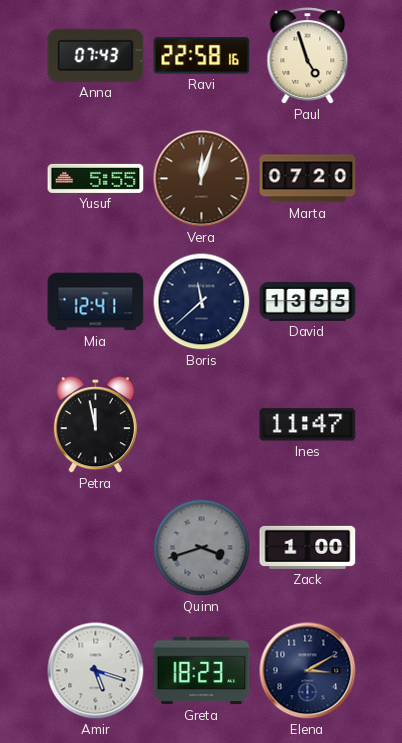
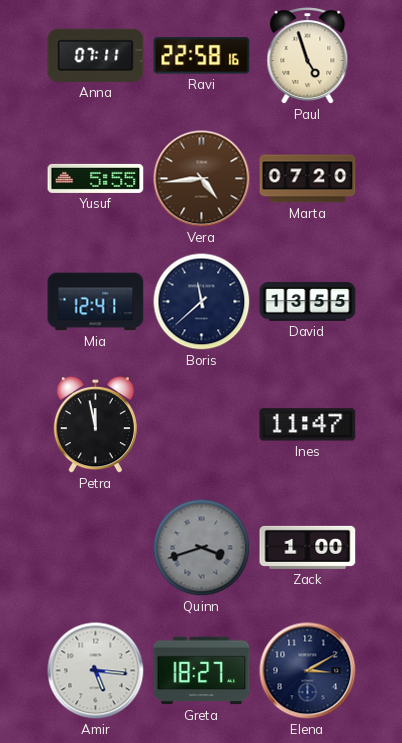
Anna: 07:43 -> 07:11 (96, 55)
Vera: 12:03 -> 4:44 (202, 179)
Amir: 5:18 -> 5:16 (96, 671)
Greta: 18:23 -> 18:27 (202, 671)
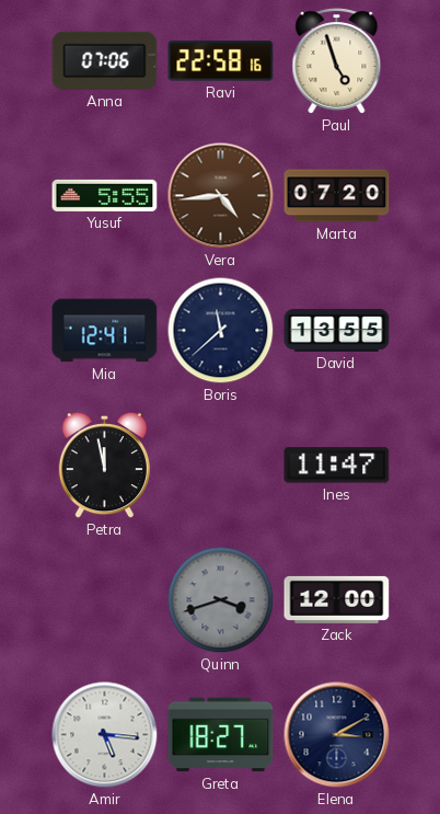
Anna: 07:11 -> 07:06 (105, 60)
Zack: 1:00 -> 12:00 (337, 599)
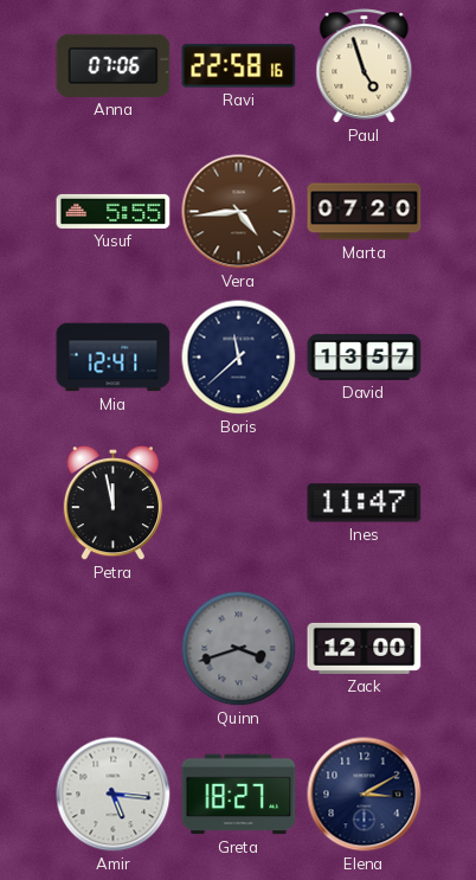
David: 13:55 -> 13:57 (365, 358)
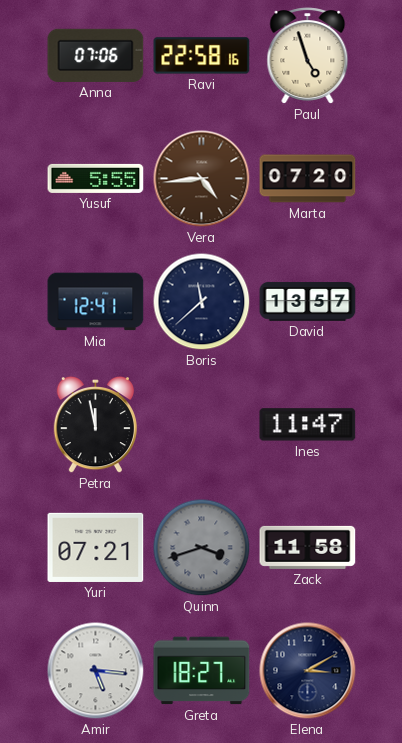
Yuri: none -> 07:21 (96, 547)
Zack: 12:00 -> 11:58 (308, 547)
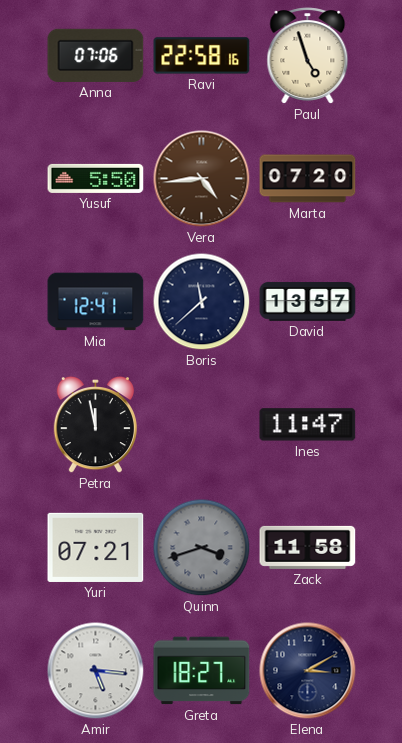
Yusuf: 5:55 -> 5:50 (96, 178)
